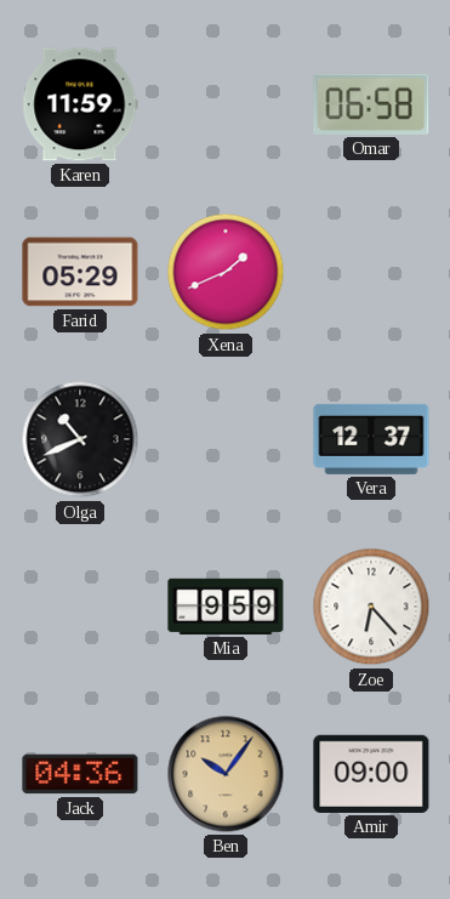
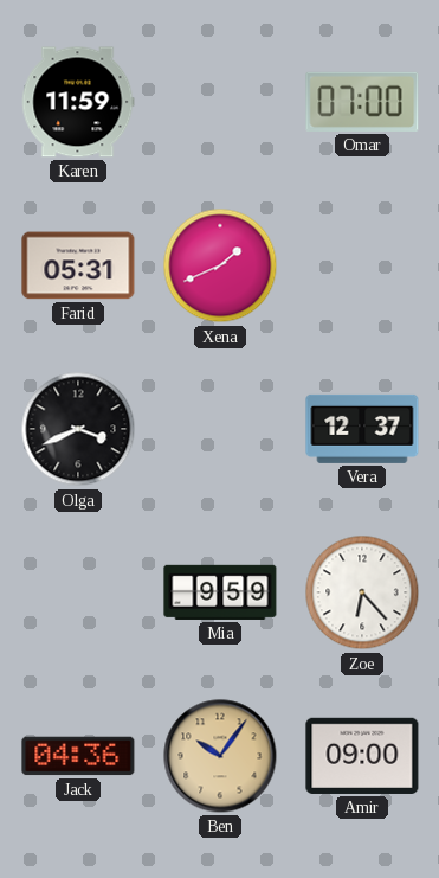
Omar: 06:58 -> 07:00 (362, 102)
Farid: 05:29 -> 05:31 (78, 265)
Olga: 10:41 -> 3:41 (78, 429)
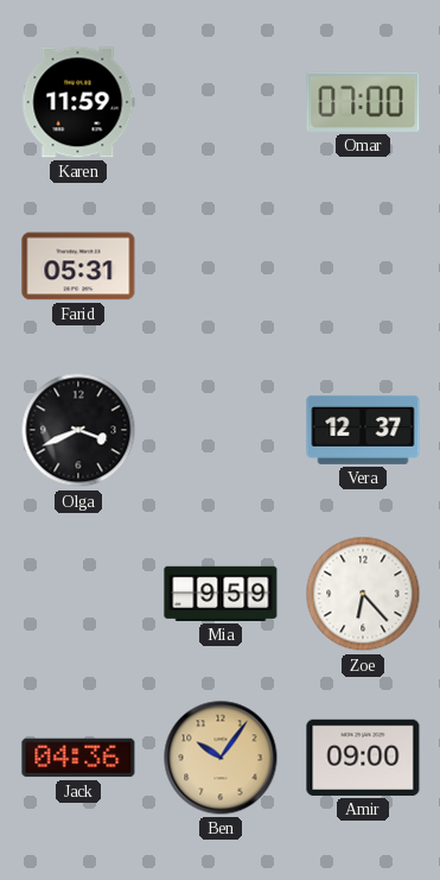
Xena: 1:41 -> none (220, 265)
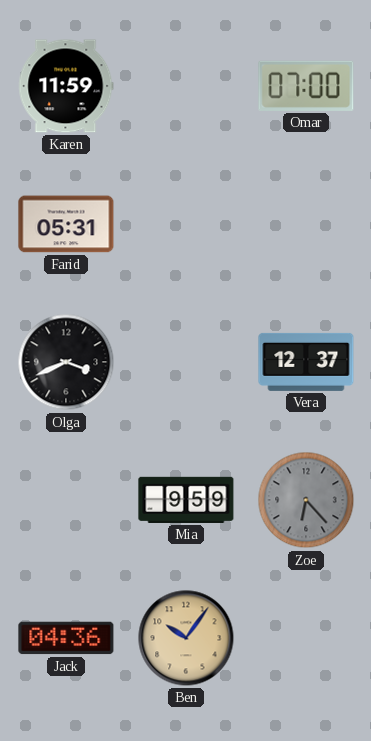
Zoe dial: white -> grey (306, 500)
Amir: 09:00 -> none (363, 758)
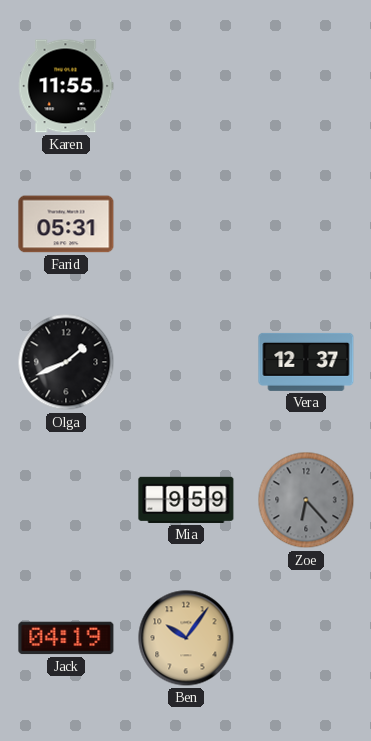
Karen: 11:59 -> 11:55 (66, 86)
Omar: 07:00 -> none (306, 86)
Olga: 3:41 -> 1:41 (66, 362)
Jack: 04:36 -> 04:19 (66, 638)
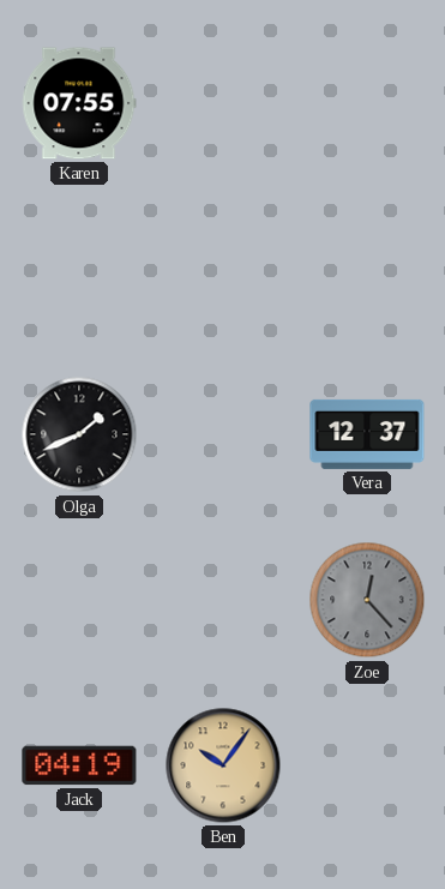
Karen: 11:55 -> 07:55 (79, 103)
Farid: 05:31 -> none (66, 224)
Mia: 9:59 -> none (186, 500)
Zoe: 6:23 -> 12:23 (367, 600)
